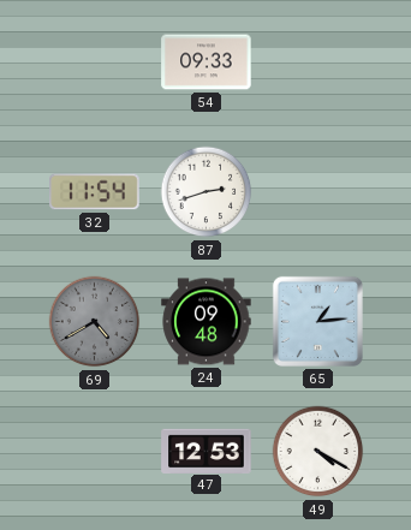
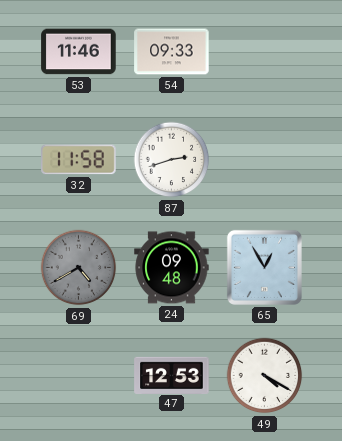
53: none -> 11:46 (79, 52)
32: 11:54 -> 11:58 (79, 160)
65: 1:14 -> 12:55 (264, 267)
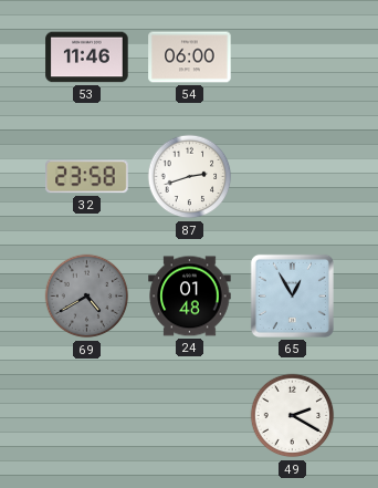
54: 09:33 -> 06:00 (190, 58)
32: 11:58 -> 23:58 (87, 177)
24: 09:48 -> 01:48 (190, 297)
47: 12:53 -> none (172, 375)
49: 4:20 -> 2:20 (293, 416)
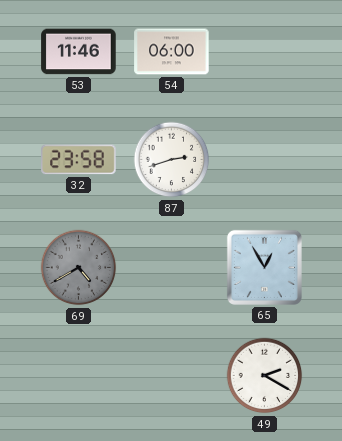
24: 01:48 -> none (190, 297)
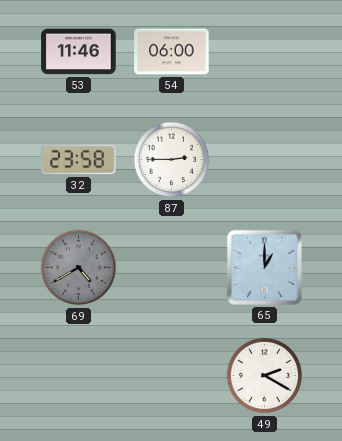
87: 2:42 -> 2:45 (172, 160)
65: 12:55 -> 1:00 (264, 267)
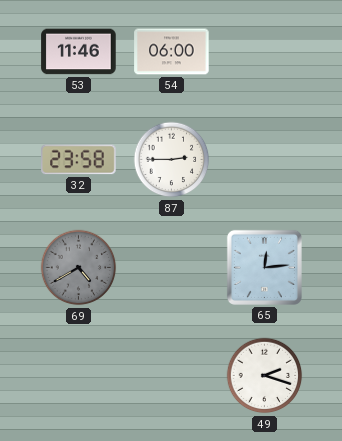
65: 1:00 -> 12:14 (264, 267)
49: 2:20 -> 2:18 (265, 376)
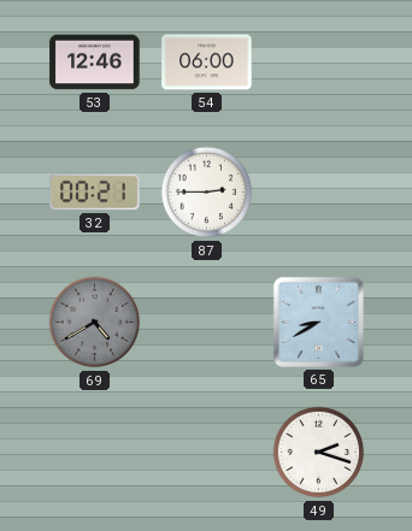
53: 11:46 -> 12:46 (95, 63)
32: 23:58 -> 00:21 (95, 193)
65: 12:14 -> 8:40 (318, 321)
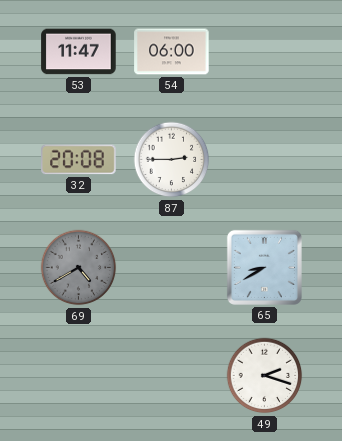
53: 12:46 -> 11:47 (79, 52)
32: 00:21 -> 20:08 (79, 160)
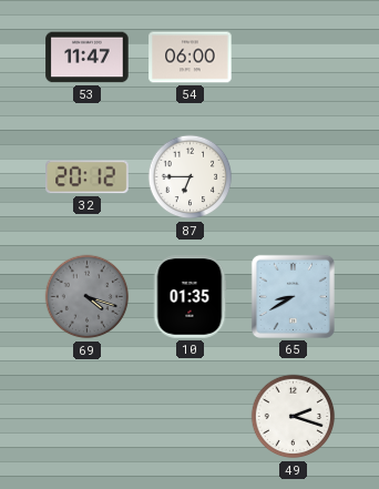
32: 20:08 -> 20:12 (88, 177)
87: 2:45 -> 6:45 (191, 177)
69: 4:40 -> 4:18 (88, 297)
10: none -> 01:35 (189, 297)
